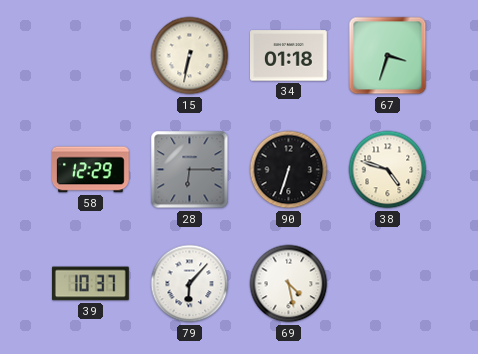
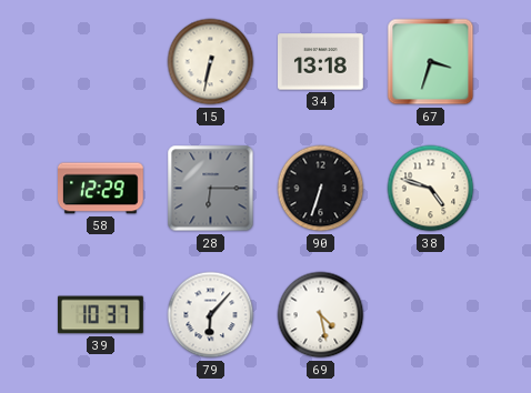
34: 01:18 -> 13:18 (321, 62)
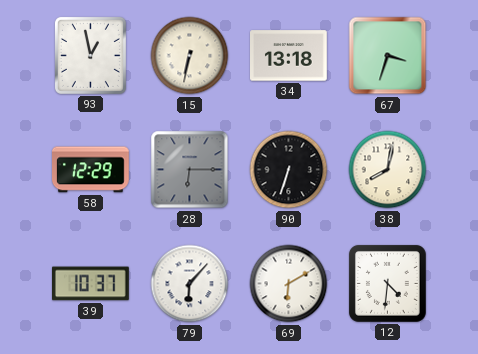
93: none -> 12:58 (90, 55)
38: 4:48 -> 8:02 (388, 170)
69: 4:28 -> 6:10 (289, 284)
12: none -> 4:31 (387, 283)
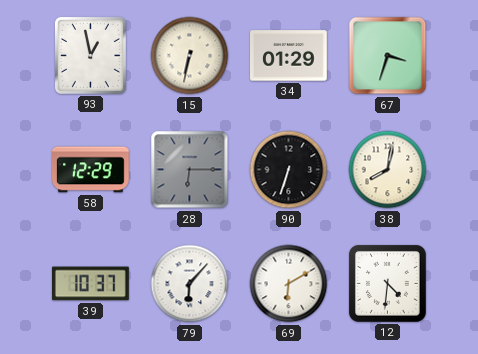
34: 13:18 -> 01:29 (289, 56)
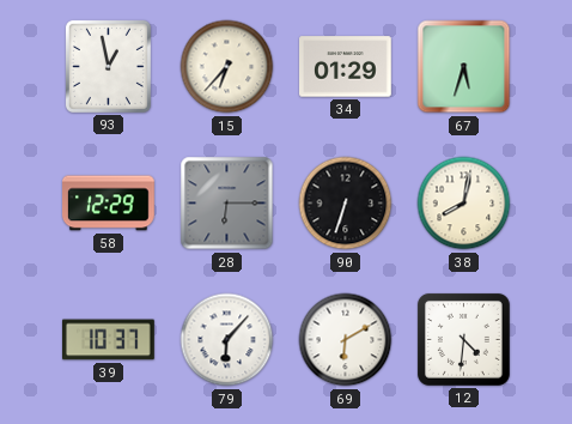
15: 6:32 -> 6:37 (227, 67)
67: 3:33 -> 5:33 (464, 67)
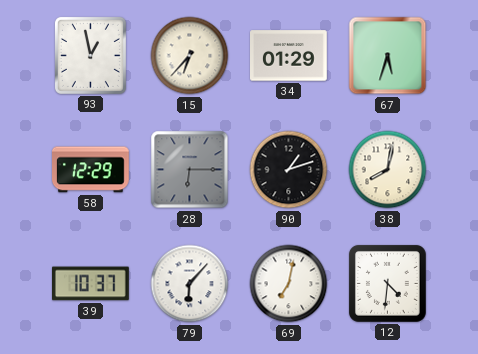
90: 6:33 -> 1:12 (289, 170)
69: 6:10 -> 7:02 (289, 284)
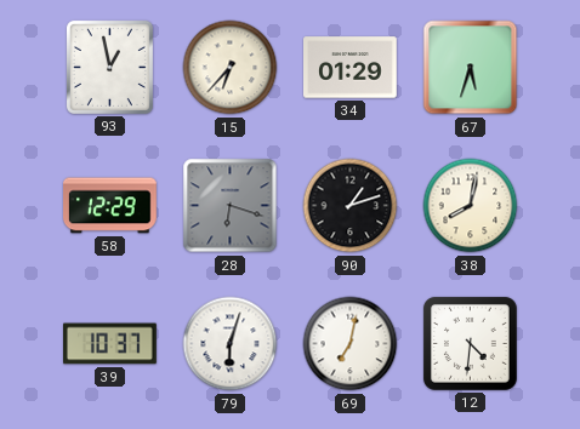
28: 6:15 -> 6:18 (231, 206)
79: 6:07 -> 6:03 (231, 344)
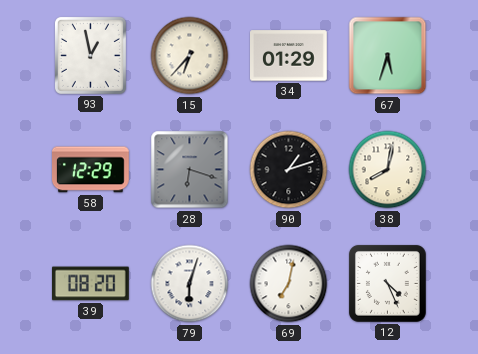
39: 10:37 -> 08:20 (91, 284)
12: 4:31 -> 4:26 (387, 283)
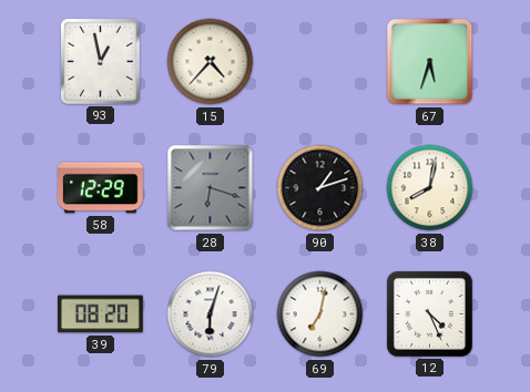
15: 6:37 -> 4:37 (211, 62)
34: 01:29 -> none (289, 56)
